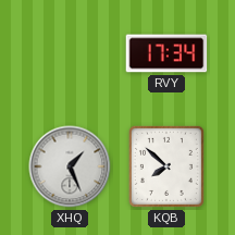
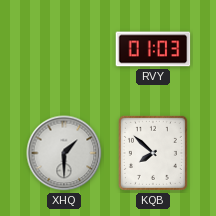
RVY: 17:34 -> 01:03 (153, 49)
XHQ: 1:26 -> 1:30 (64, 153)
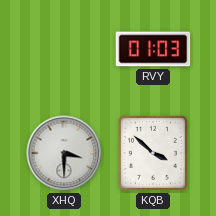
XHQ: 1:30 -> 3:30 (64, 153)
KQB: 7:52 -> 3:52 (153, 153)
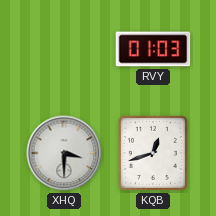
KQB: 3:52 -> 12:42 (153, 153)
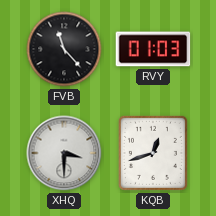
FVB: none -> 11:23 (64, 49)
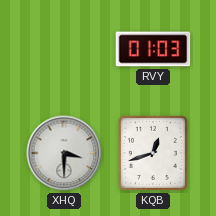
FVB: 11:23 -> none (64, 49)
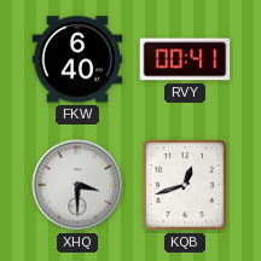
FKW: none -> 6:40 (77, 59)
RVY: 01:03 -> 00:41 (185, 59)
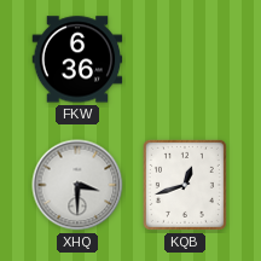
FKW: 6:40 -> 6:36 (77, 59)
RVY: 00:41 -> none (185, 59)
